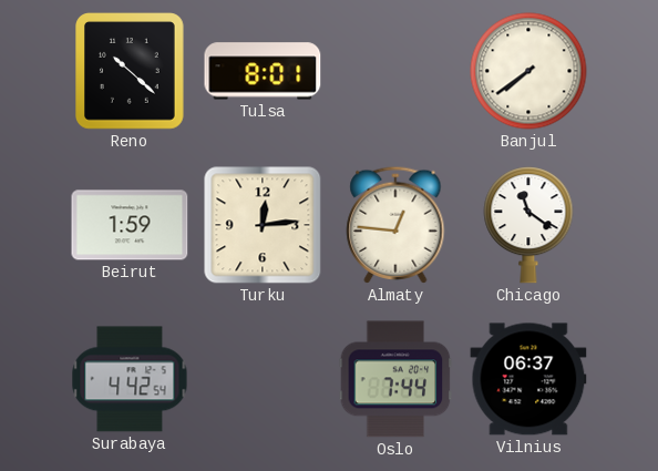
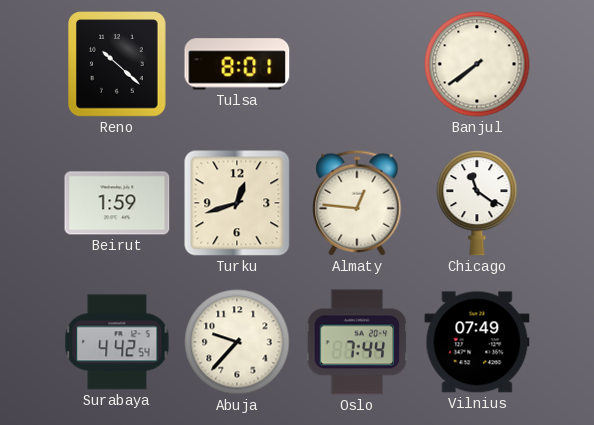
Turku: 12:14 -> 12:42 (237, 203)
Abuja: none -> 9:37 (237, 342)
Vilnius: 06:37 -> 07:49 (477, 342)
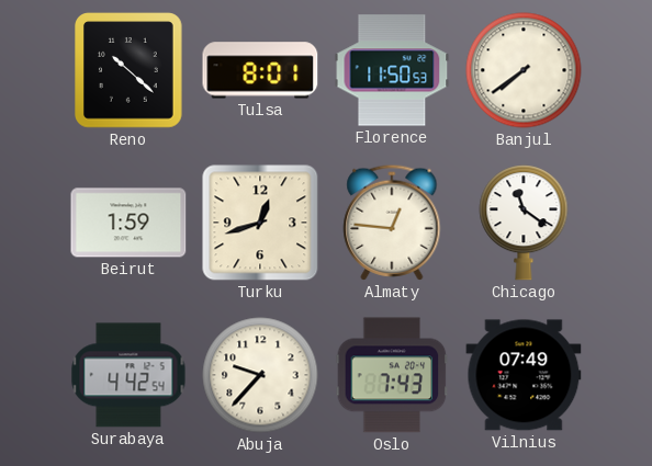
Florence: none -> 11:50 (392, 70)
Oslo: 7:44 -> 7:43 (392, 375)
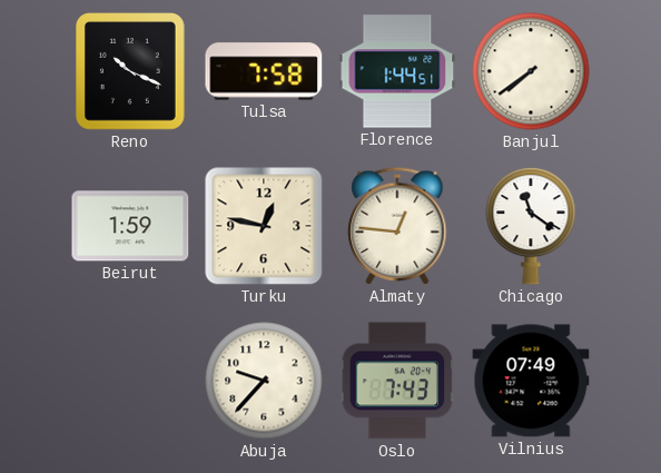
Reno: 10:22 -> 10:19 (131, 71)
Tulsa: 8:01 -> 7:58 (264, 71)
Florence: 11:50 -> 1:44 (397, 71)
Turku: 12:42 -> 12:47 (264, 226)
Surabaya: 4:42 -> none (128, 375)
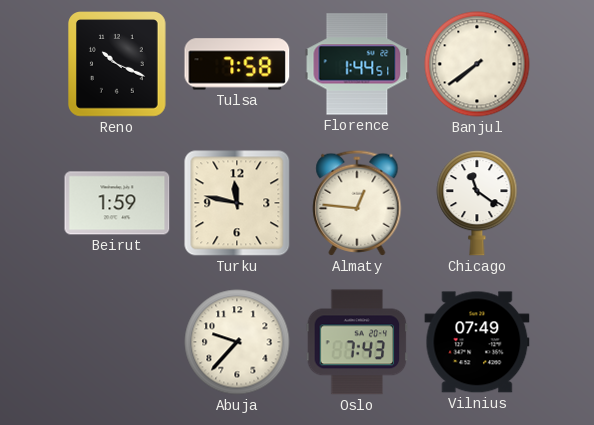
Turku: 12:47 -> 11:47 (237, 203)
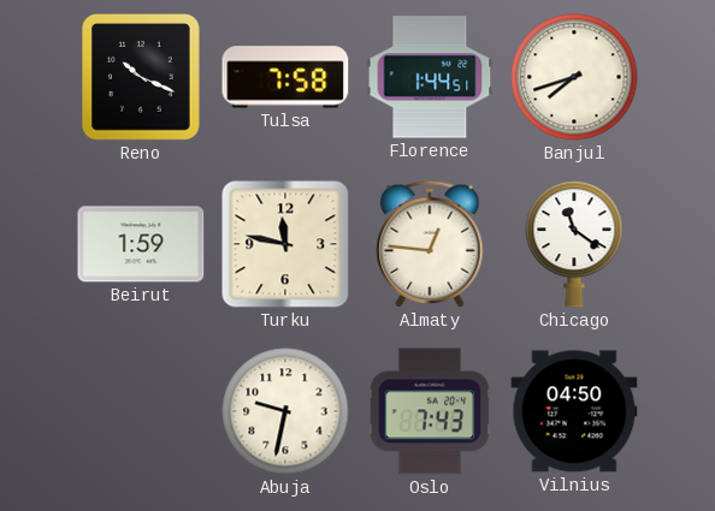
Banjul: 7:39 -> 7:42 (574, 77)
Abuja: 9:37 -> 9:32 (285, 411)
Vilnius: 07:49 -> 04:50 (574, 411)
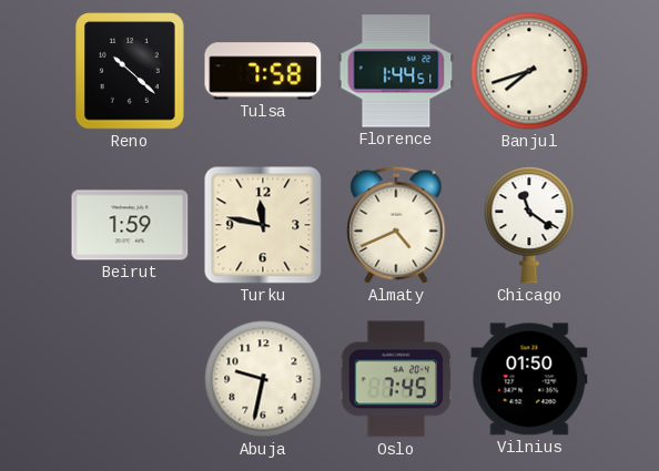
Reno: 10:19 -> 10:22 (131, 71)
Almaty: 12:46 -> 4:41 (396, 225)
Oslo: 7:43 -> 7:45 (396, 379)
Vilnius: 04:50 -> 01:50 (529, 379)
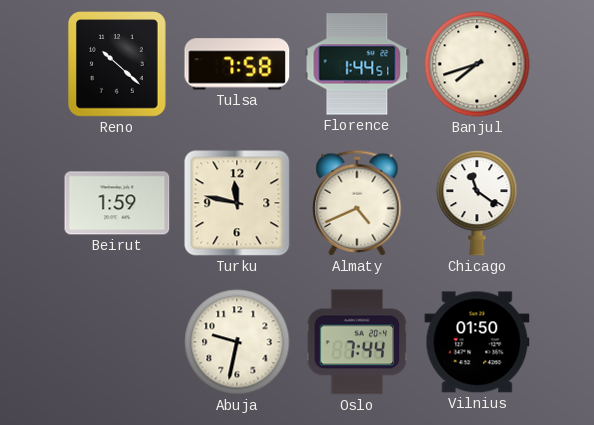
Oslo: 7:45 -> 7:44 (357, 342)
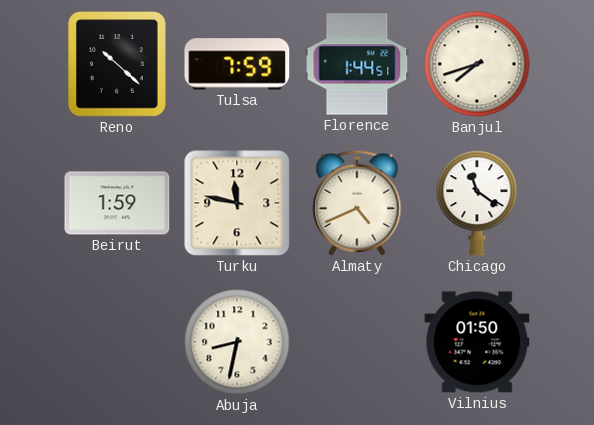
Tulsa: 7:58 -> 7:59 (237, 64)
Abuja: 9:32 -> 8:32 (237, 342)
Oslo: 7:44 -> none (357, 342)
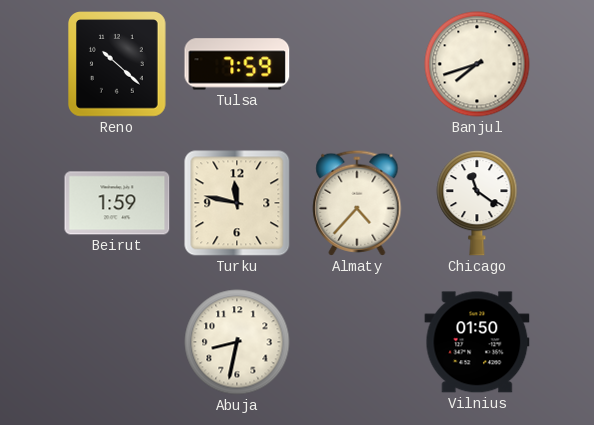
Florence: 1:44 -> none (357, 64)
Almaty: 4:41 -> 4:37 (357, 203)
